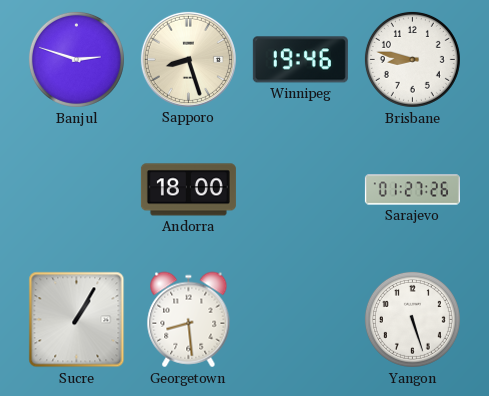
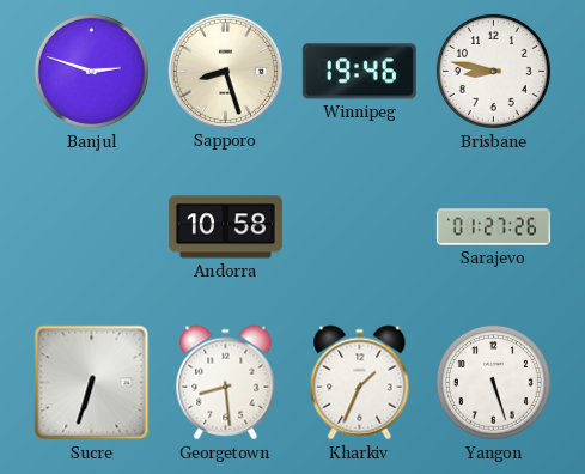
Andorra: 18:00 -> 10:58 (225, 227)
Sucre: 1:05 -> 6:33 (92, 383)
Kharkiv: none -> 1:34 (360, 383)
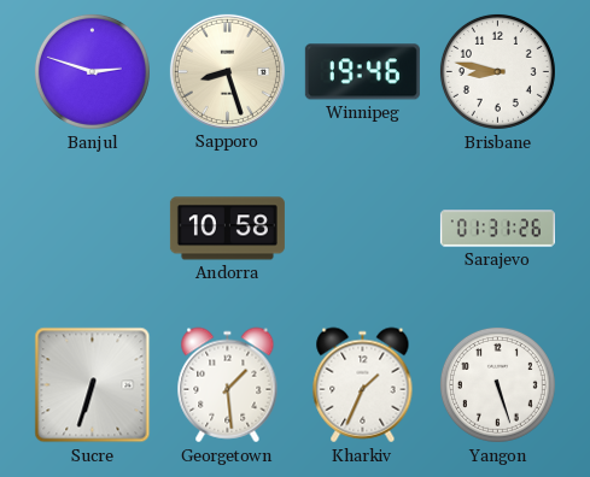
Sarajevo: 01:27 -> 01:31 (497, 229)
Georgetown: 8:29 -> 1:29 (228, 385)
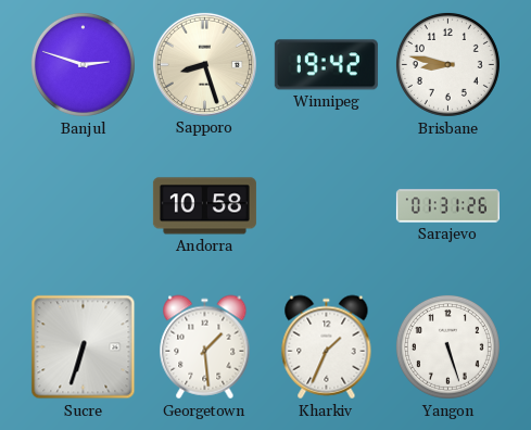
Winnipeg: 19:46 -> 19:42 (326, 65)
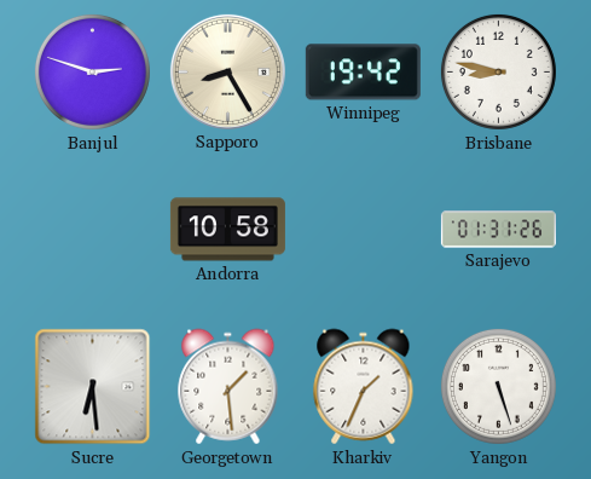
Sapporo: 8:27 -> 8:25 (227, 71)
Sucre: 6:33 -> 6:29 (93, 387)
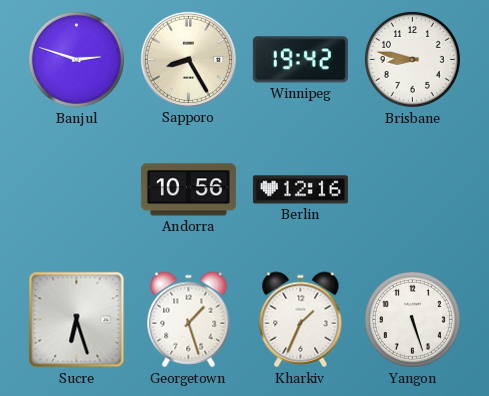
Andorra: 10:58 -> 10:56 (188, 190)
Berlin: none -> 12:16 (300, 190)
Sarajevo: 01:31 -> none (498, 230)
Sucre: 6:29 -> 6:27 (77, 320)
Georgetown: 1:29 -> 1:27 (189, 320)
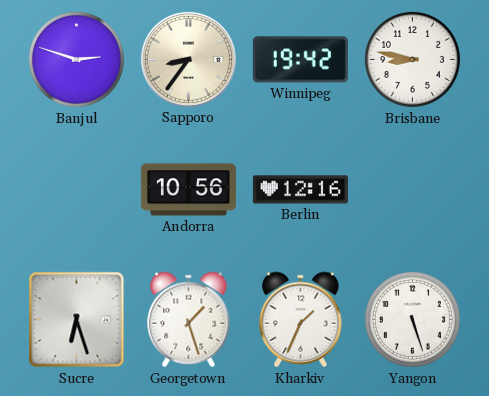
Sapporo: 8:25 -> 8:36 (188, 59)
